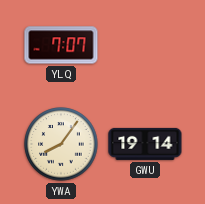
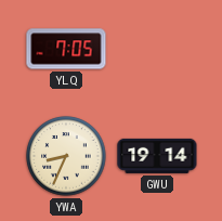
YLQ: 7:07 -> 7:05 (66, 49)
YWA: 8:06 -> 8:34 (66, 156)
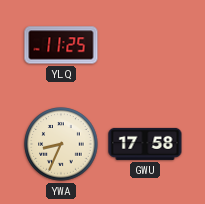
YLQ: 7:05 -> 11:25 (61, 45)
GWU: 19:14 -> 17:58 (145, 144)
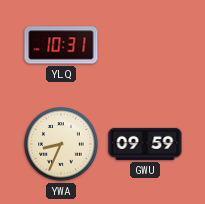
YLQ: 11:25 -> 10:31 (61, 45)
GWU: 17:58 -> 09:59 (145, 144)
